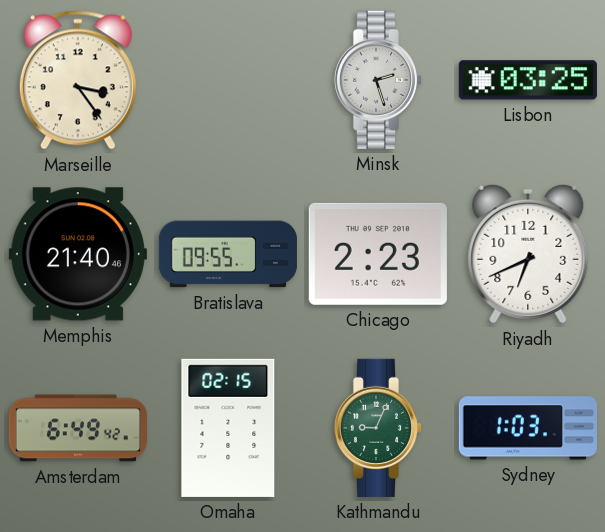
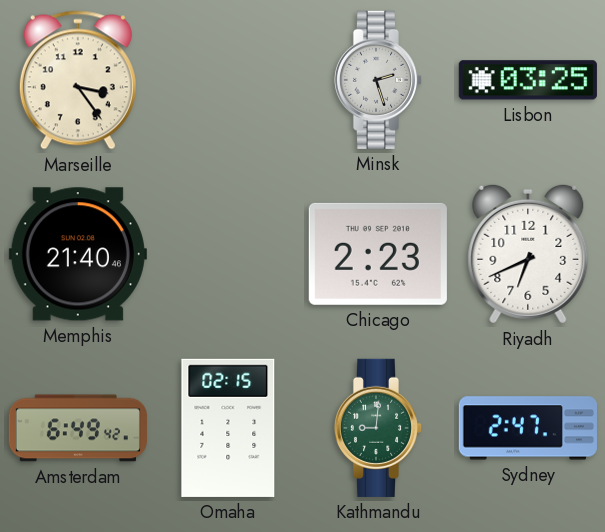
Bratislava: 09:55 -> none (228, 254)
Kathmandu: 9:04 -> 9:01 (378, 428)
Sydney: 1:03 -> 2:47 (528, 428)
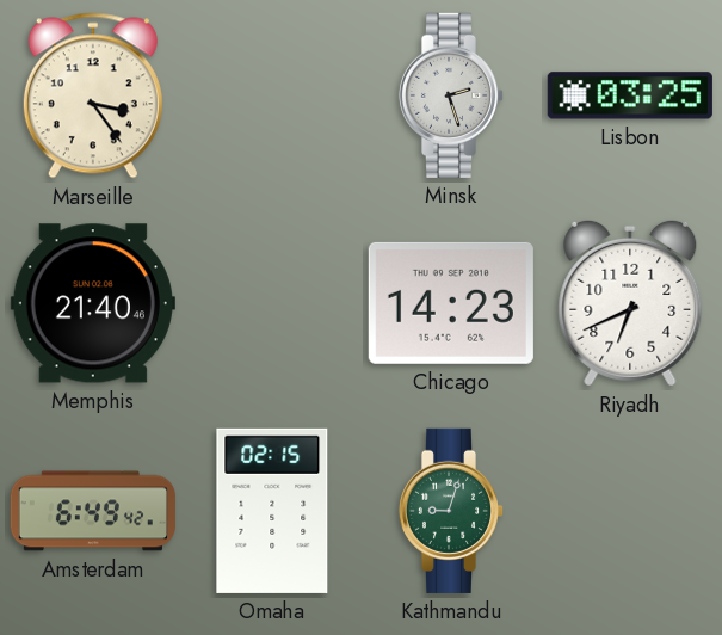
Chicago: 2:23 -> 14:23 (451, 303)
Kathmandu: 9:01 -> 9:03 (451, 511)
Sydney: 2:47 -> none (528, 428)
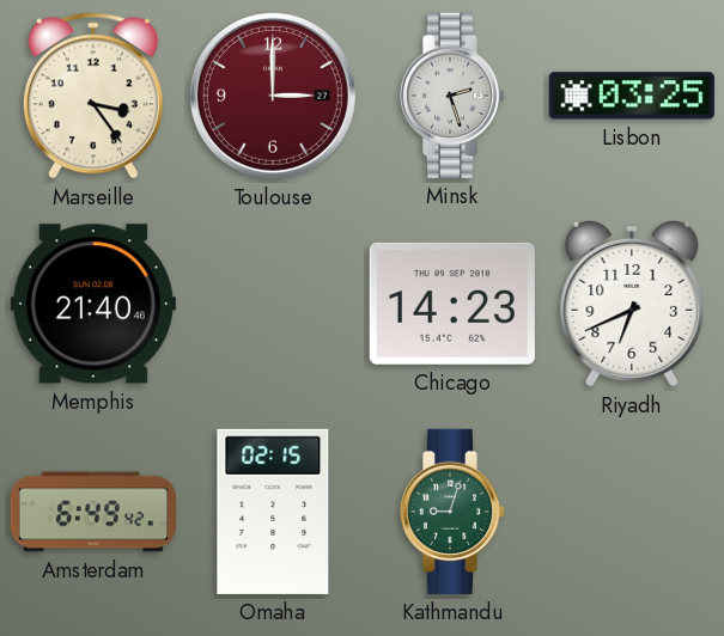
Toulouse: none -> 3:00 (273, 96)
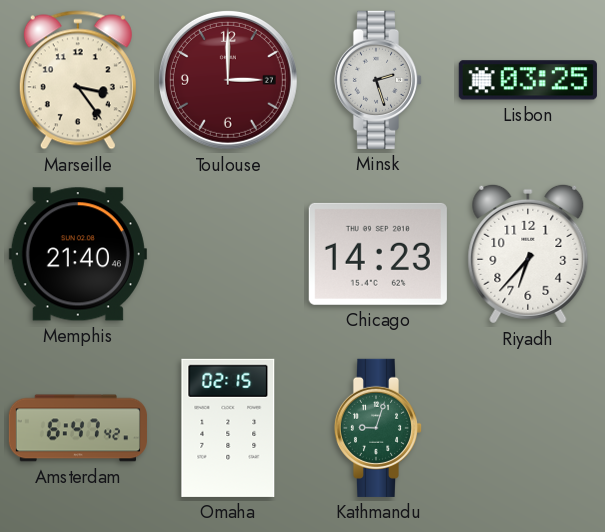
Riyadh: 6:41 -> 6:37 (528, 254)
Amsterdam: 6:49 -> 6:47 (78, 428)
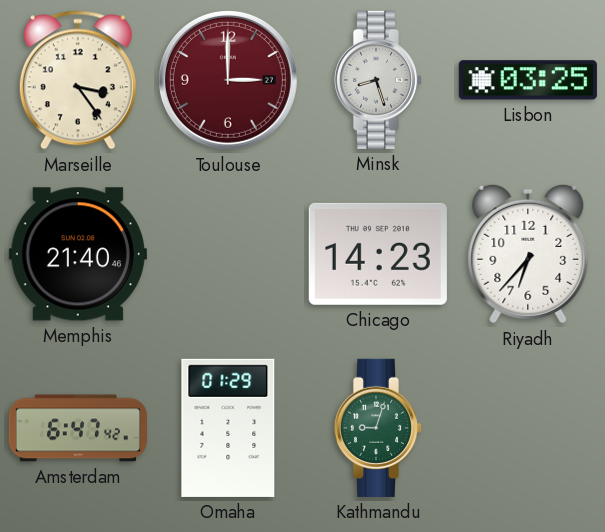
Minsk: 2:27 -> 8:27 (378, 80)
Omaha: 02:15 -> 01:29 (228, 428)
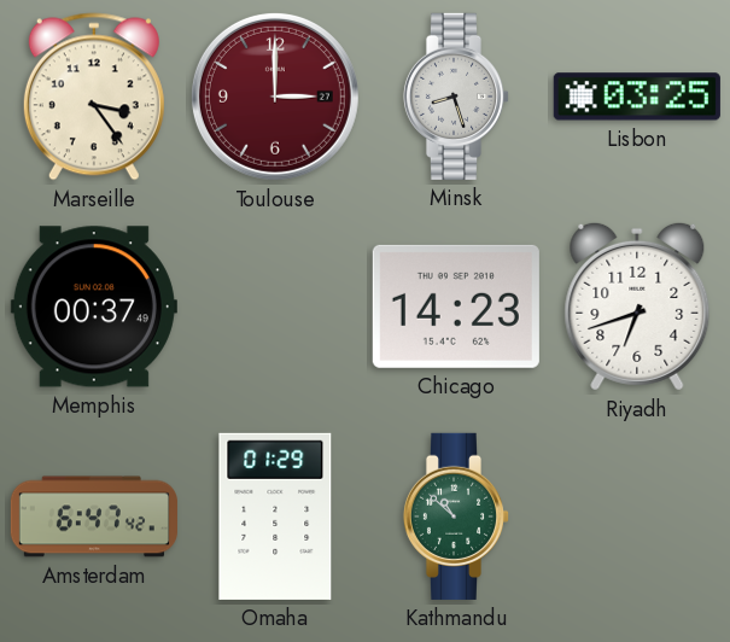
Memphis: 21:40 -> 00:37 (94, 307)
Riyadh: 6:37 -> 6:42 (637, 307)
Kathmandu: 9:03 -> 10:52 (456, 516)
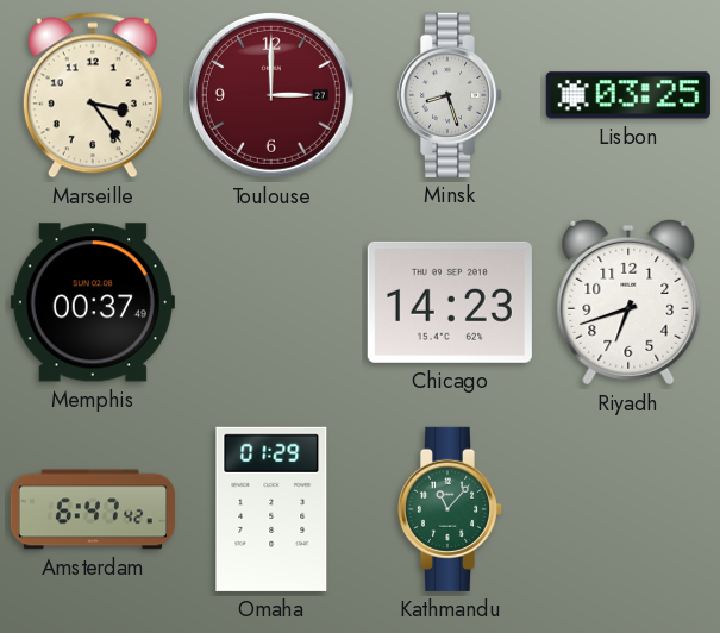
Kathmandu: 10:52 -> 11:07 (450, 509)
